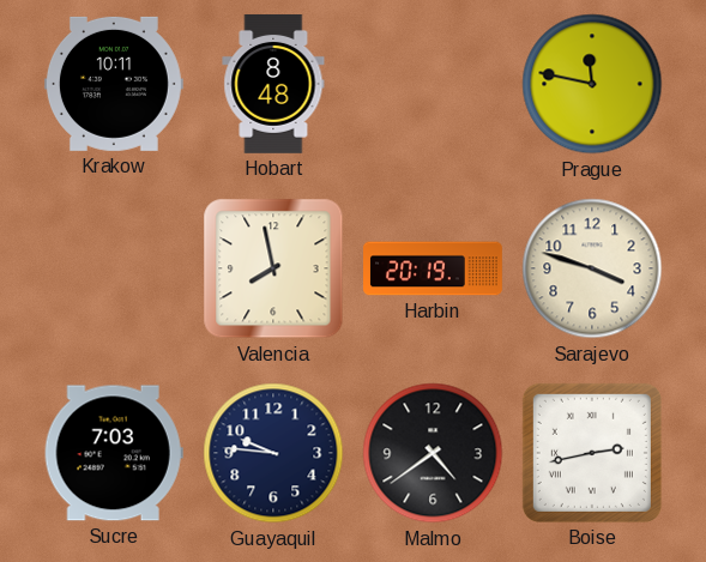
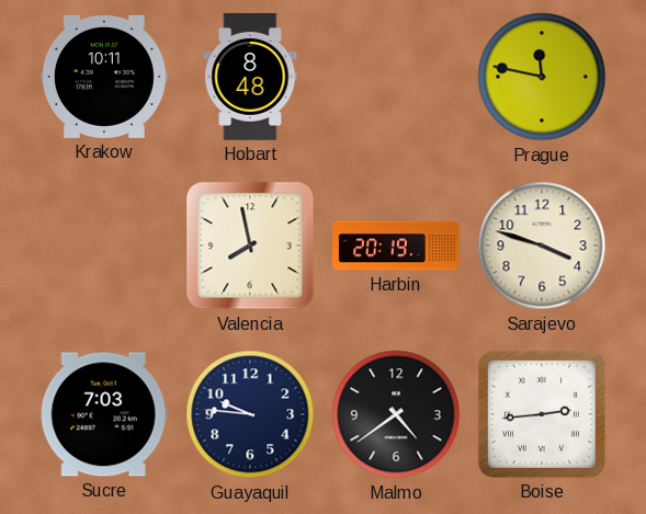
Boise: 2:43 -> 2:44 (542, 414)
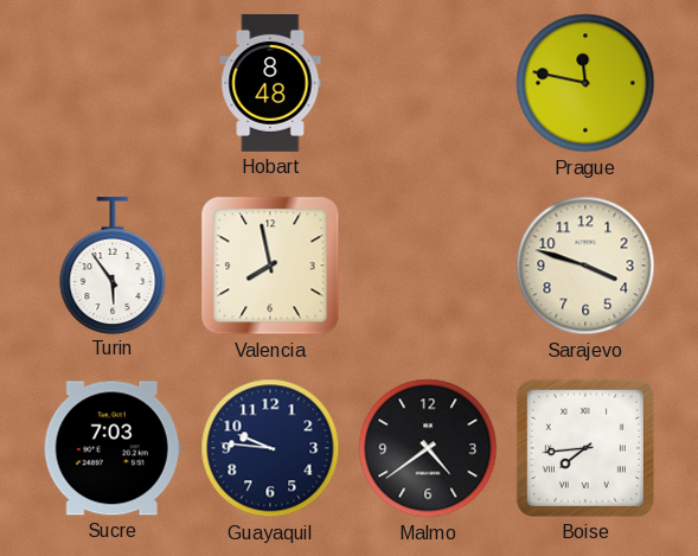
Krakow: 10:11 -> none (104, 77)
Turin: none -> 5:54 (113, 264)
Harbin: 20:19 -> none (397, 245)
Boise: 2:44 -> 7:44 (585, 448)
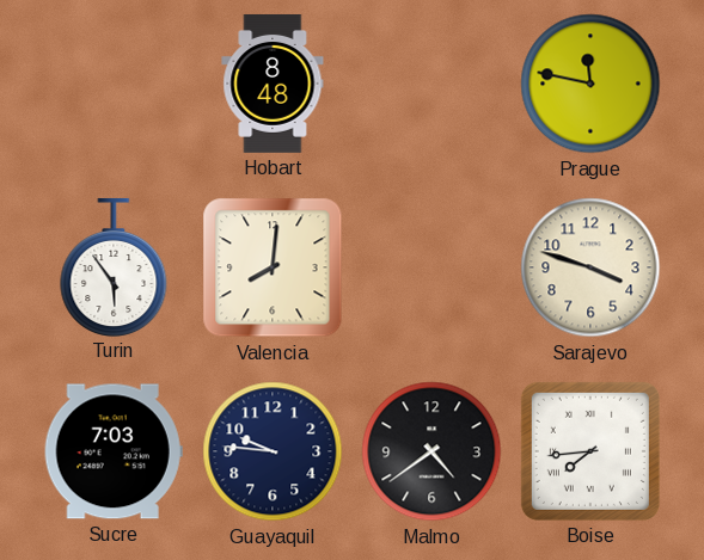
Valencia: 7:58 -> 8:01 (273, 267)
